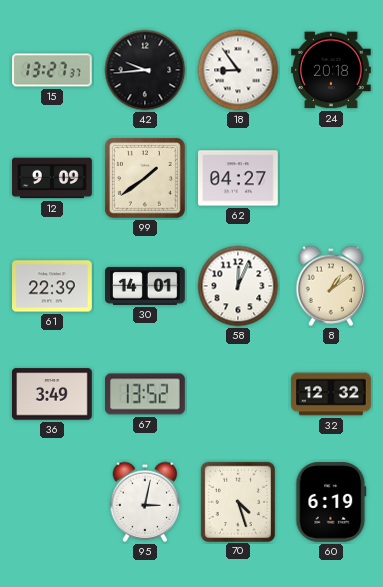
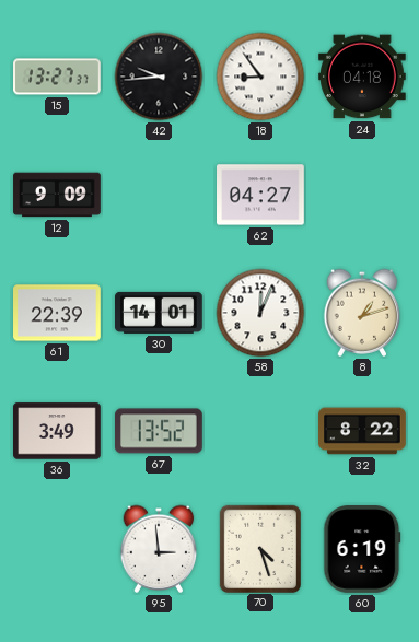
24: 20:18 -> 04:18 (363, 77)
99: 1:39 -> none (145, 178)
8: 1:09 -> 1:12 (362, 313)
32: 12:32 -> 8:22 (362, 431)
95: 3:02 -> 2:59 (159, 549)
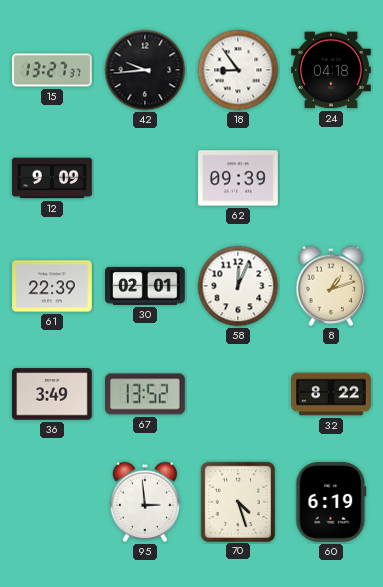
62: 04:27 -> 09:39 (239, 178)
30: 14:01 -> 02:01 (146, 286)
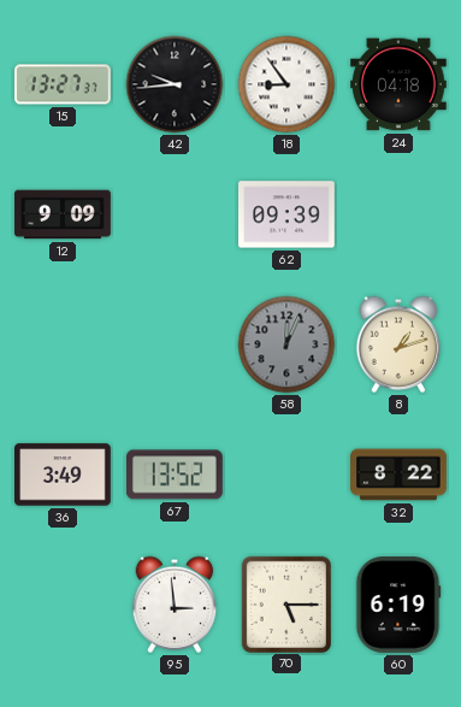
61: 22:39 -> none (53, 286)
30: 02:01 -> none (146, 286)
58 dial: white -> grey (286, 344)
70: 4:27 -> 5:15 (285, 603)
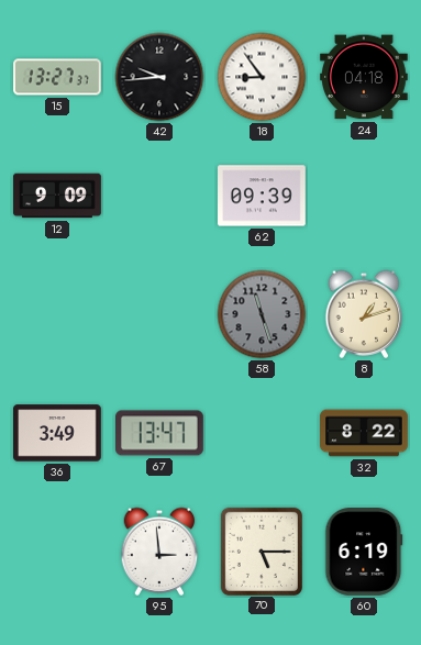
58: 12:04 -> 11:27 (262, 314)
67: 13:52 -> 13:47 (160, 433)
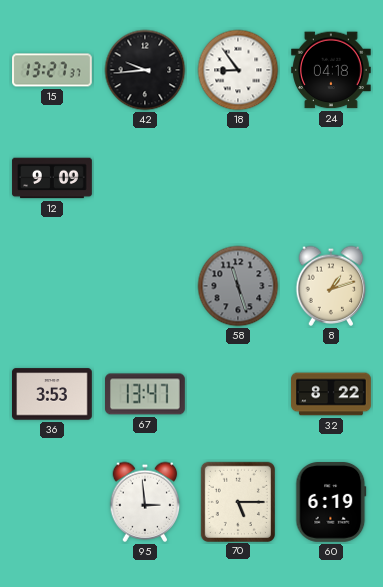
62: 09:39 -> none (263, 196)
36: 3:49 -> 3:53 (53, 394)
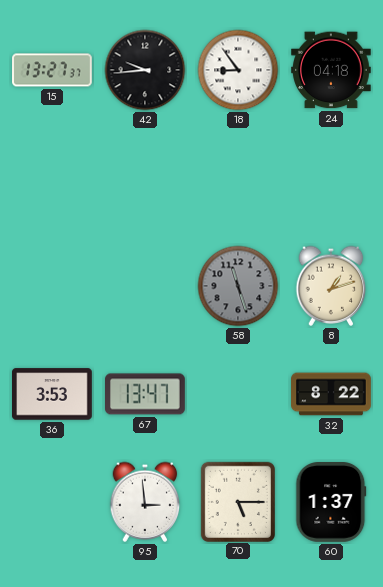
12: 9:09 -> none (52, 178)
60: 6:19 -> 1:37 (331, 503)
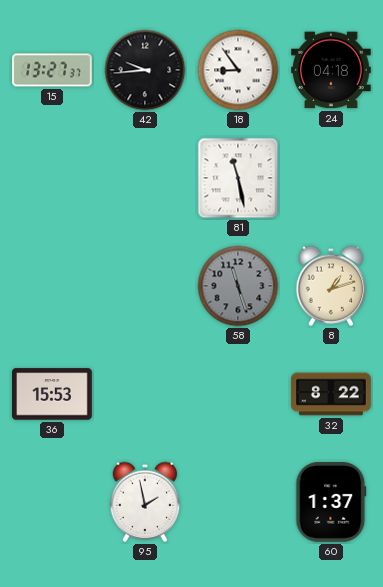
81: none -> 11:28 (238, 178)
36: 3:53 -> 15:53 (53, 394)
67: 13:47 -> none (146, 394)
95: 2:59 -> 1:58 (145, 502)
70: 5:15 -> none (237, 501)
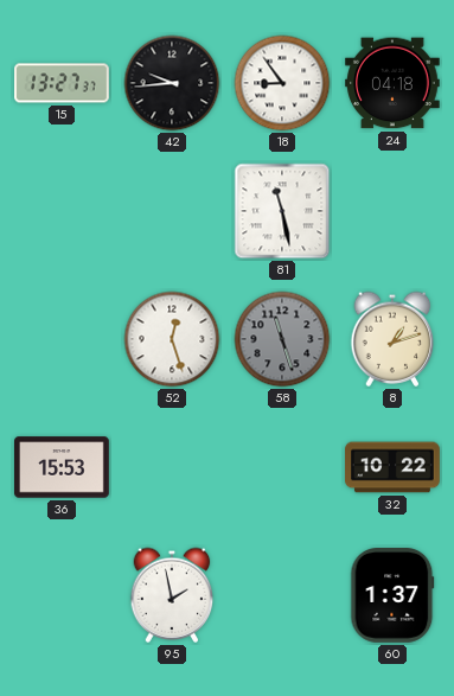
52: none -> 12:27 (172, 339)
32: 8:22 -> 10:22 (392, 467)
